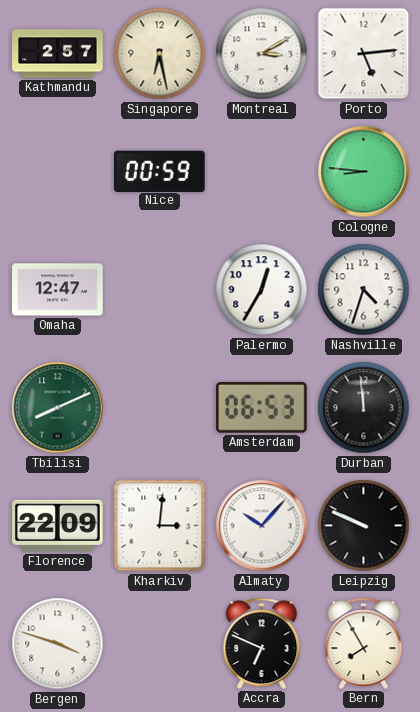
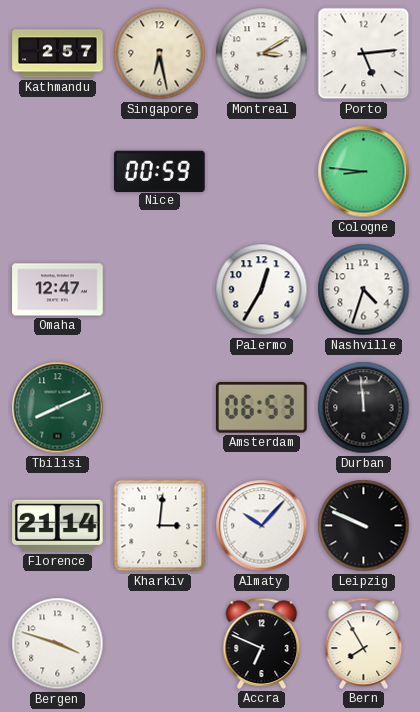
Florence: 22:09 -> 21:14 (58, 526)
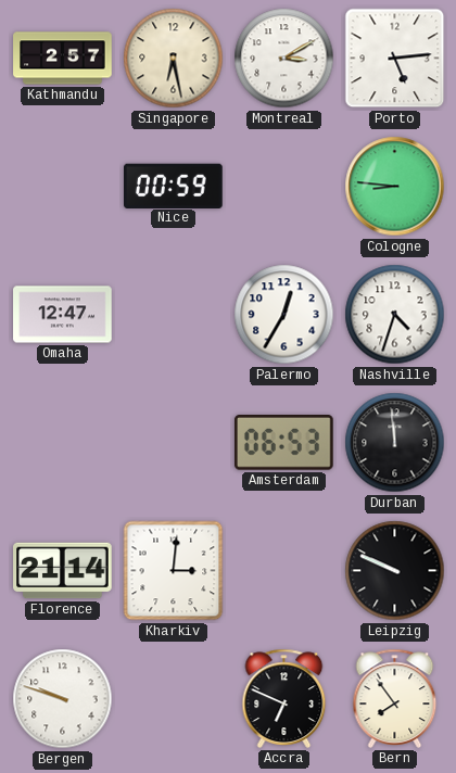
Tbilisi: 8:11 -> none (58, 408)
Almaty: 10:07 -> none (262, 526)
Bergen: 3:48 -> 9:48 (63, 699)
Bern: 7:55 -> 7:54 (395, 698)
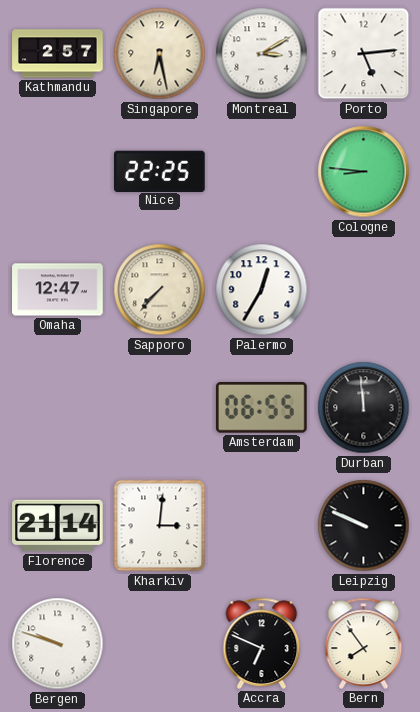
Nice: 00:59 -> 22:25 (160, 171)
Sapporo: none -> 7:37 (160, 290)
Nashville: 4:33 -> none (395, 315)
Amsterdam: 06:53 -> 06:55 (261, 408)
